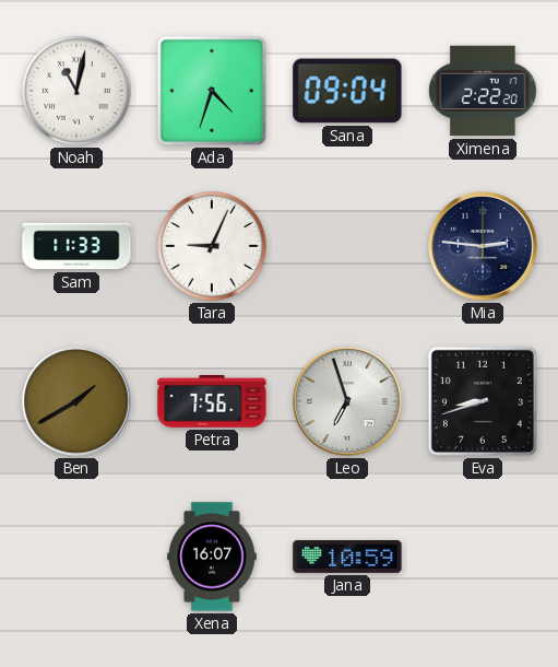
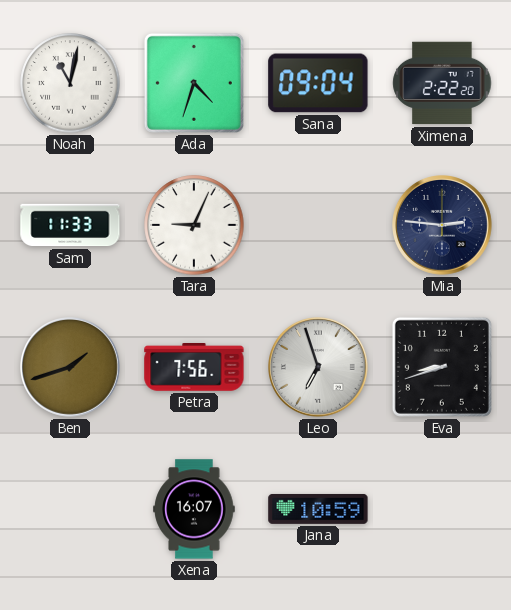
Ben: 1:40 -> 1:42 (71, 368)
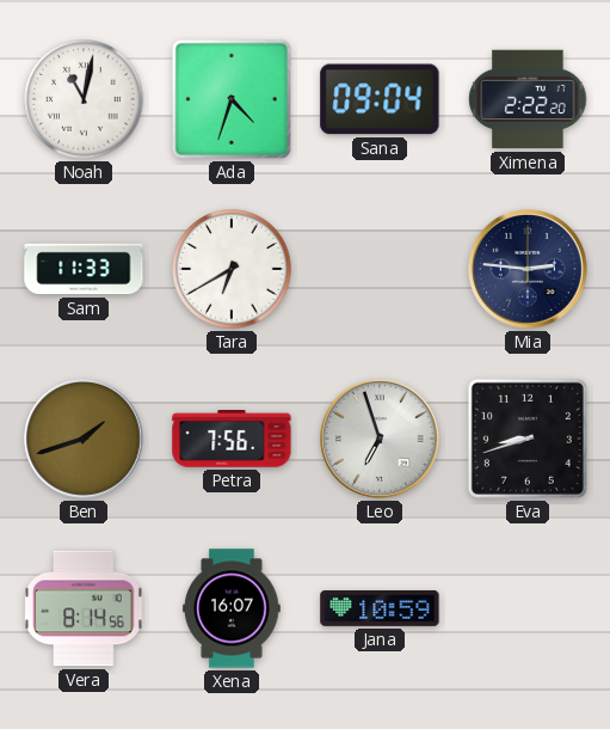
Tara: 9:04 -> 6:40 (232, 269)
Vera: none -> 8:14 (84, 608)
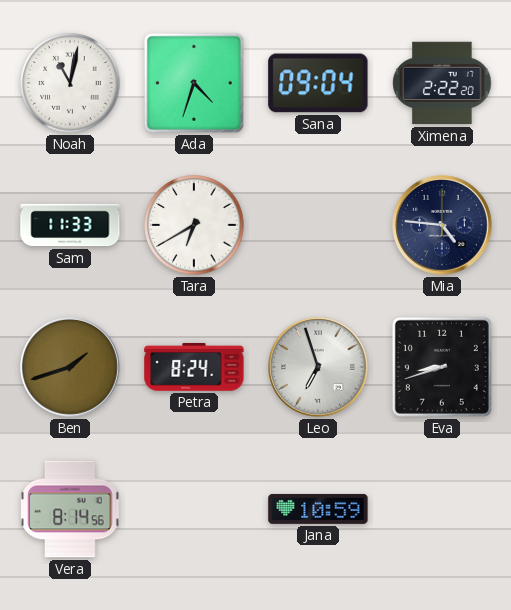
Mia: 2:46 -> 4:46 (443, 226)
Petra: 7:56 -> 8:24 (194, 368)
Xena: 16:07 -> none (232, 608)
